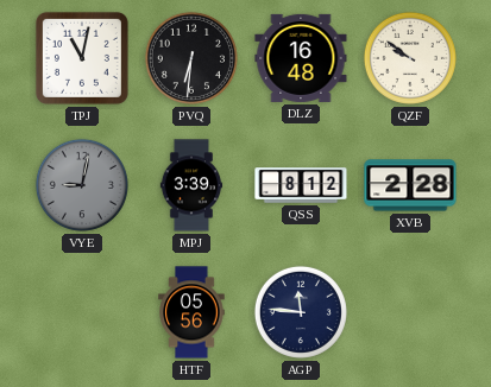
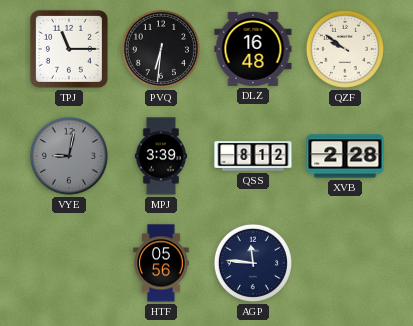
TPJ: 11:02 -> 11:15 (69, 49)
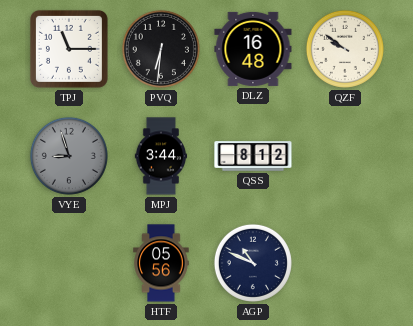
VYE: 9:02 -> 8:57 (69, 156)
MPJ: 3:39 -> 3:44 (161, 156)
XVB: 2:28 -> none (345, 156)
AGP: 11:46 -> 10:49 (253, 263)
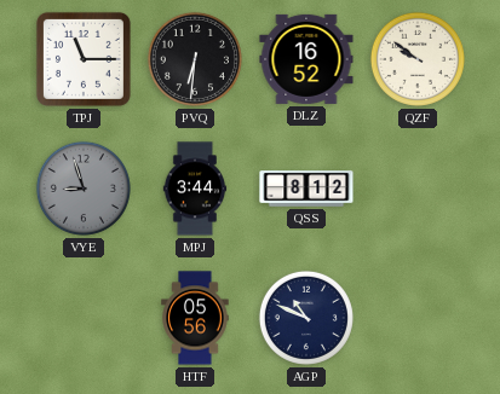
DLZ: 16:48 -> 16:52 (306, 59)
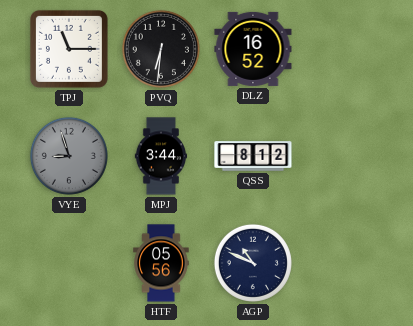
QZF: 9:51 -> none (418, 59)
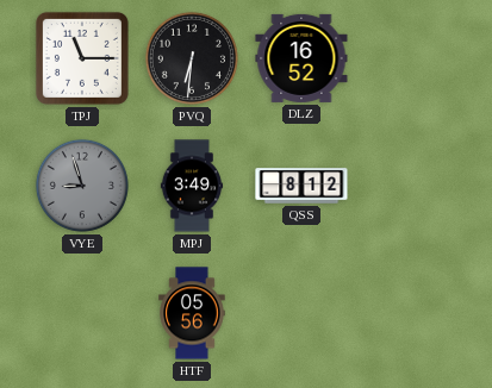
MPJ: 3:44 -> 3:49 (192, 186)
AGP: 10:49 -> none (253, 263)
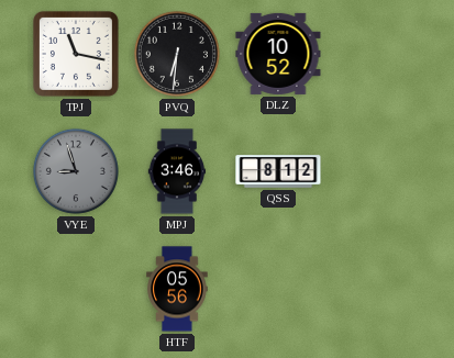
TPJ: 11:15 -> 11:17 (76, 54)
DLZ: 16:52 -> 10:52 (278, 54)
MPJ: 3:49 -> 3:46 (177, 171)
